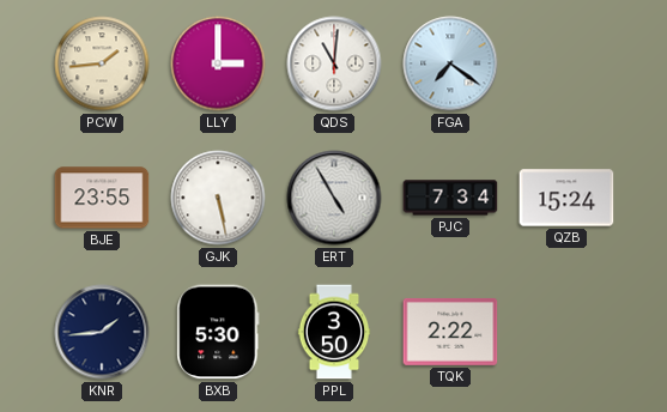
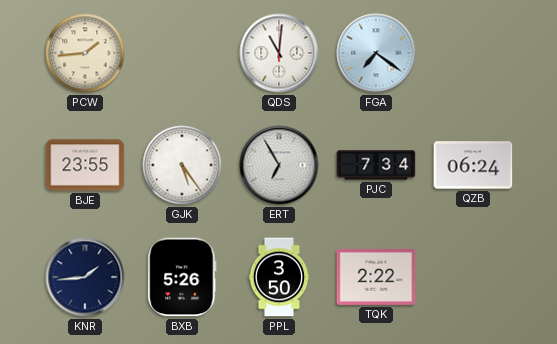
LLY: 3:00 -> none (218, 63)
GJK: 5:28 -> 5:24 (182, 165)
ERT: 4:55 -> 6:55 (279, 165)
QZB: 15:24 -> 06:24 (473, 165)
BXB: 5:30 -> 5:26 (182, 277)
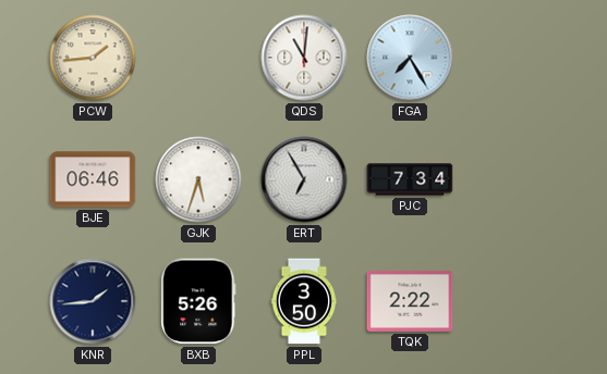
FGA: 7:21 -> 7:25 (410, 58)
BJE: 23:55 -> 06:46 (93, 179)
GJK: 5:24 -> 5:33 (198, 179)
QZB: 06:24 -> none (473, 165)
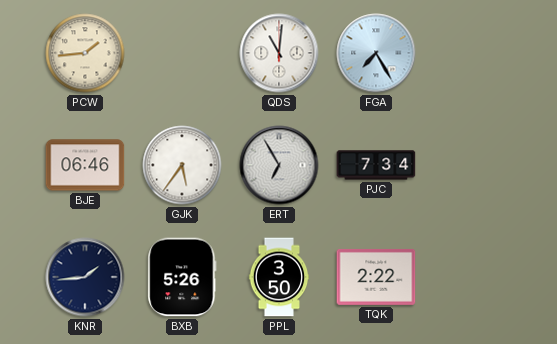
GJK: 5:33 -> 5:36 (182, 165)
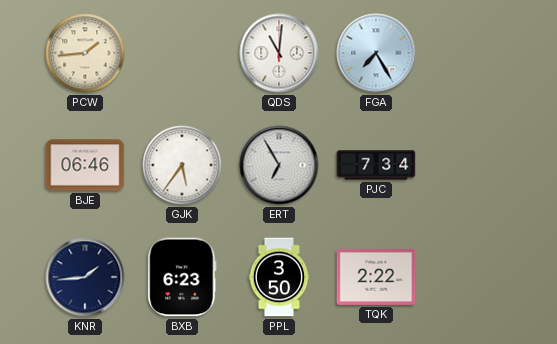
BXB: 5:26 -> 6:23 (182, 277)
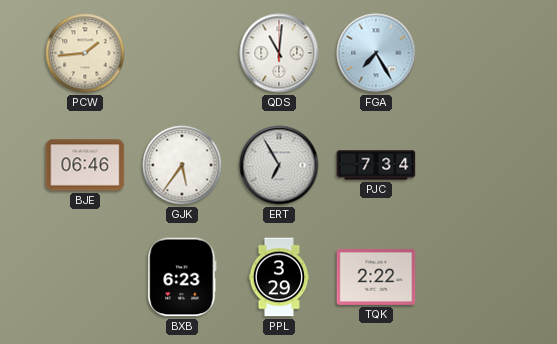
KNR: 1:44 -> none (85, 277)
PPL: 3:50 -> 3:29 (279, 277)
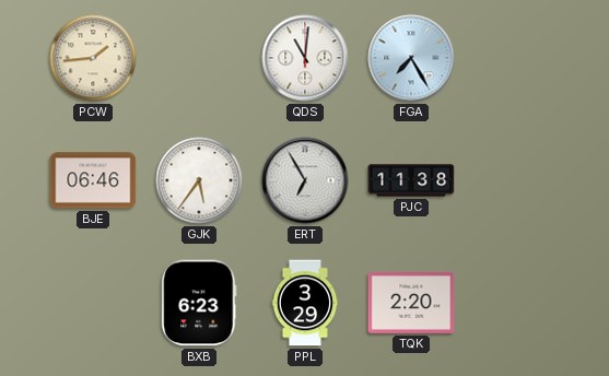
PJC: 7:34 -> 11:38 (411, 180)
TQK: 2:22 -> 2:20 (411, 303)
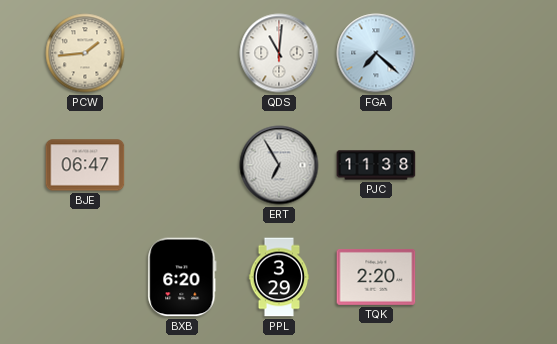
FGA: 7:25 -> 7:22 (376, 53)
BJE: 06:46 -> 06:47 (85, 165)
GJK: 5:36 -> none (199, 180)
BXB: 6:23 -> 6:20 (182, 277)
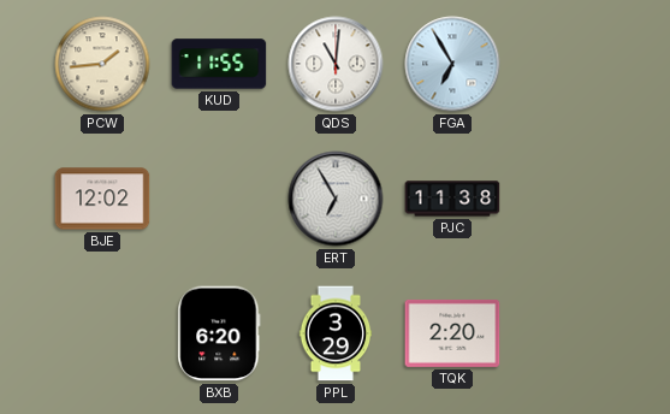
KUD: none -> 11:55 (219, 64)
FGA: 7:22 -> 6:55 (452, 64)
BJE: 06:47 -> 12:02 (102, 199)
